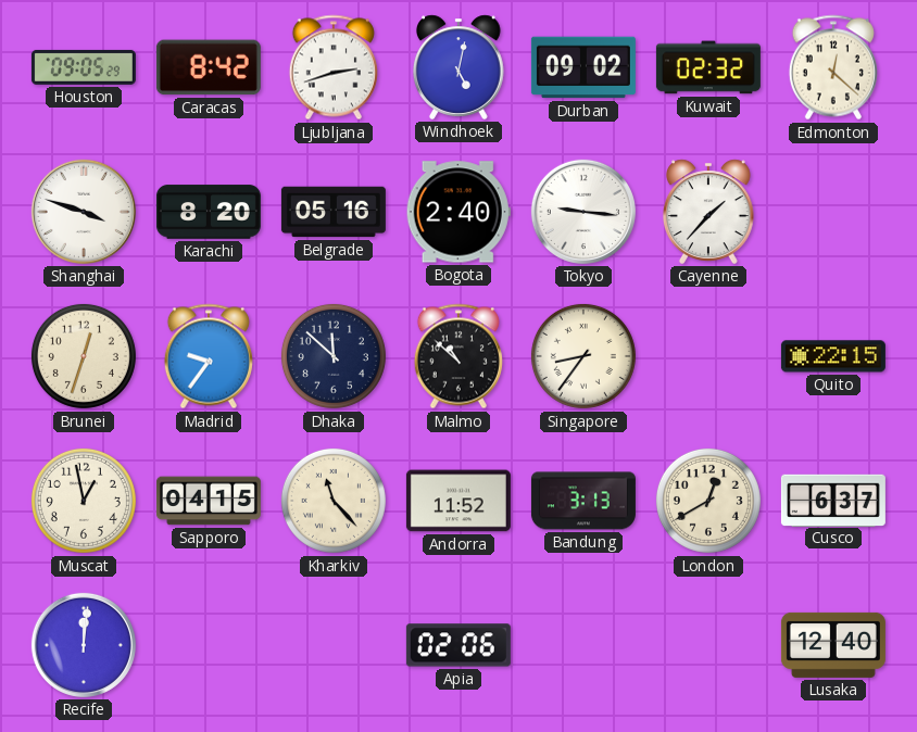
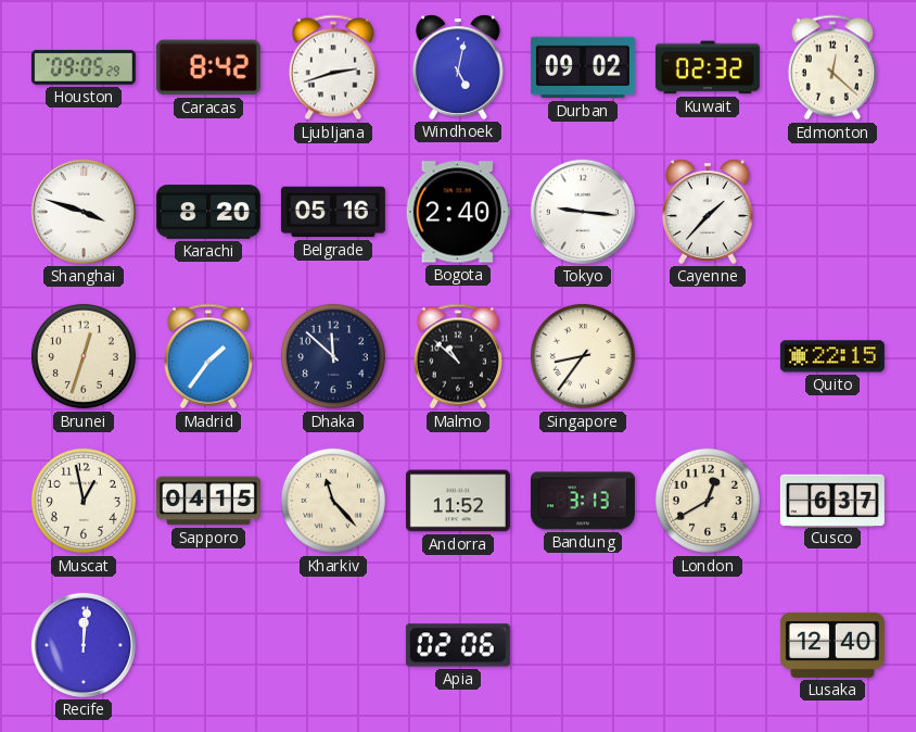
Madrid: 9:36 -> 1:36 (208, 356)
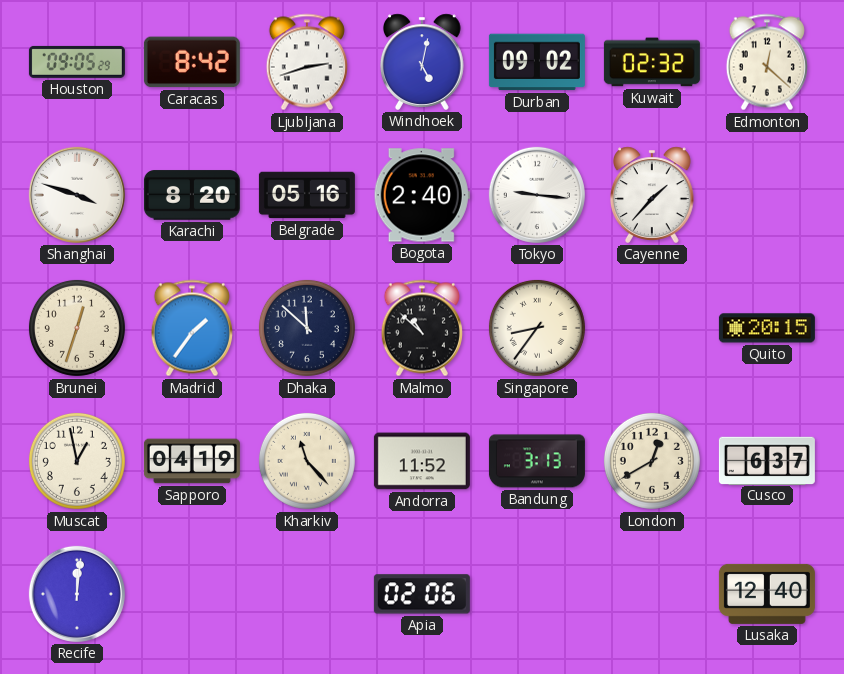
Quito: 22:15 -> 20:15 (767, 328)
Sapporo: 04:15 -> 04:19 (192, 461)
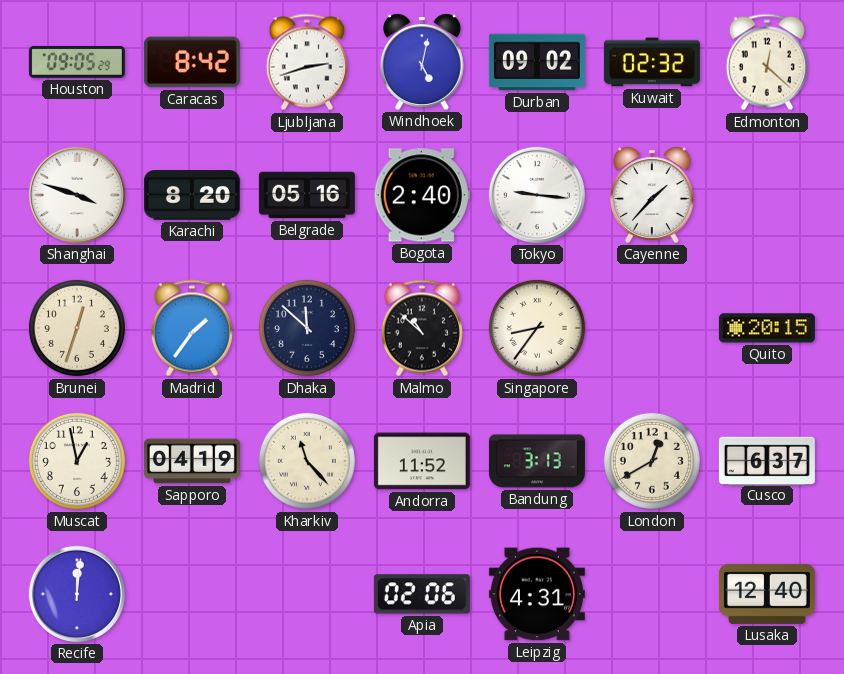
Leipzig: none -> 4:31 (537, 594)
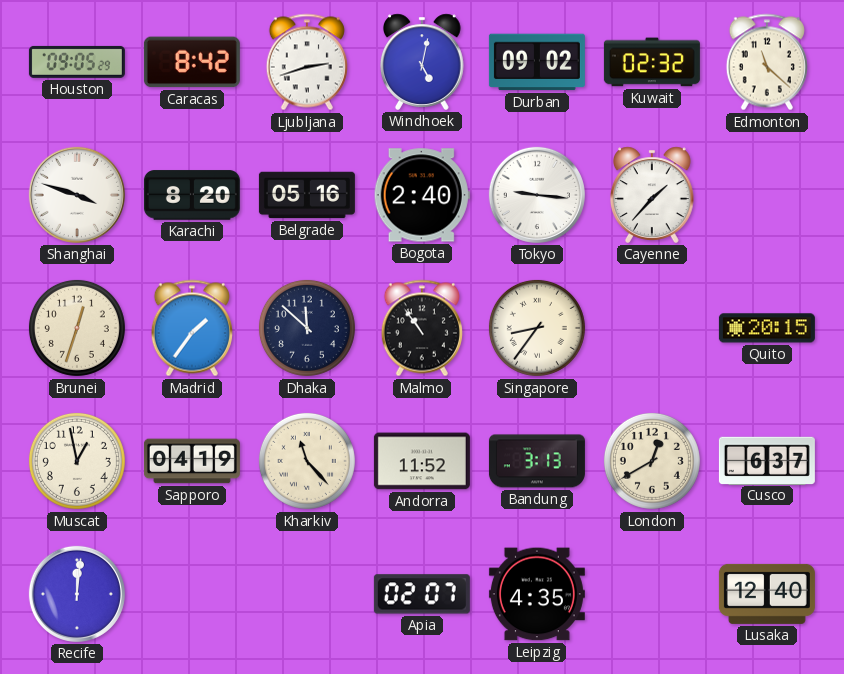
Edmonton: 12:22 -> 11:22 (767, 62)
Malmo: 10:52 -> 10:54 (422, 328)
Apia: 02:06 -> 02:07 (422, 594)
Leipzig: 4:31 -> 4:35 (537, 594)
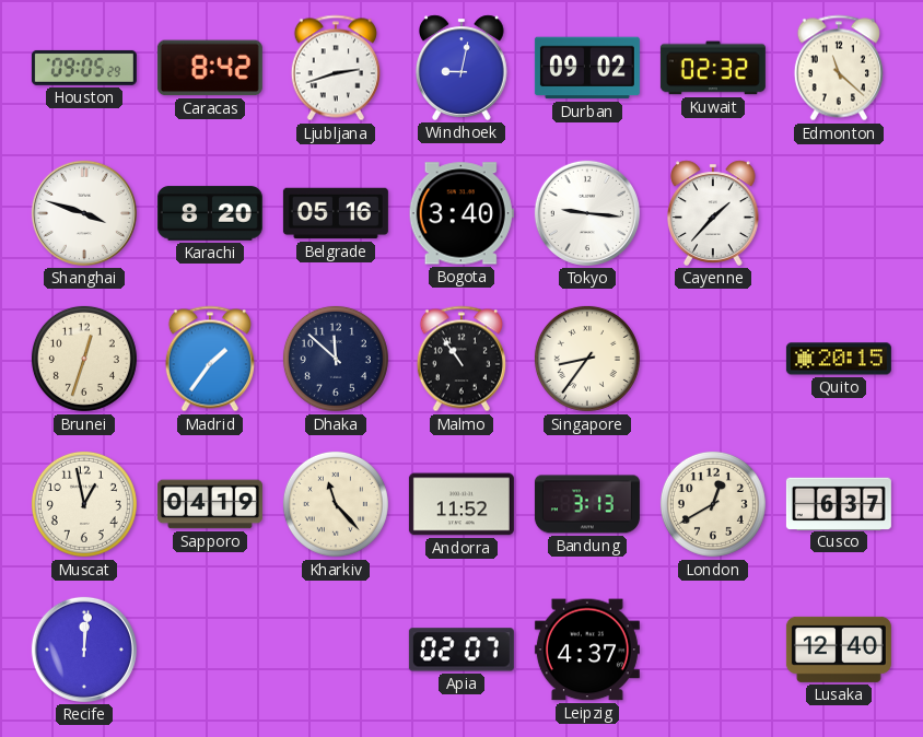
Windhoek: 5:02 -> 9:02 (463, 68)
Bogota: 2:40 -> 3:40 (461, 213)
Leipzig: 4:35 -> 4:37 (587, 650)
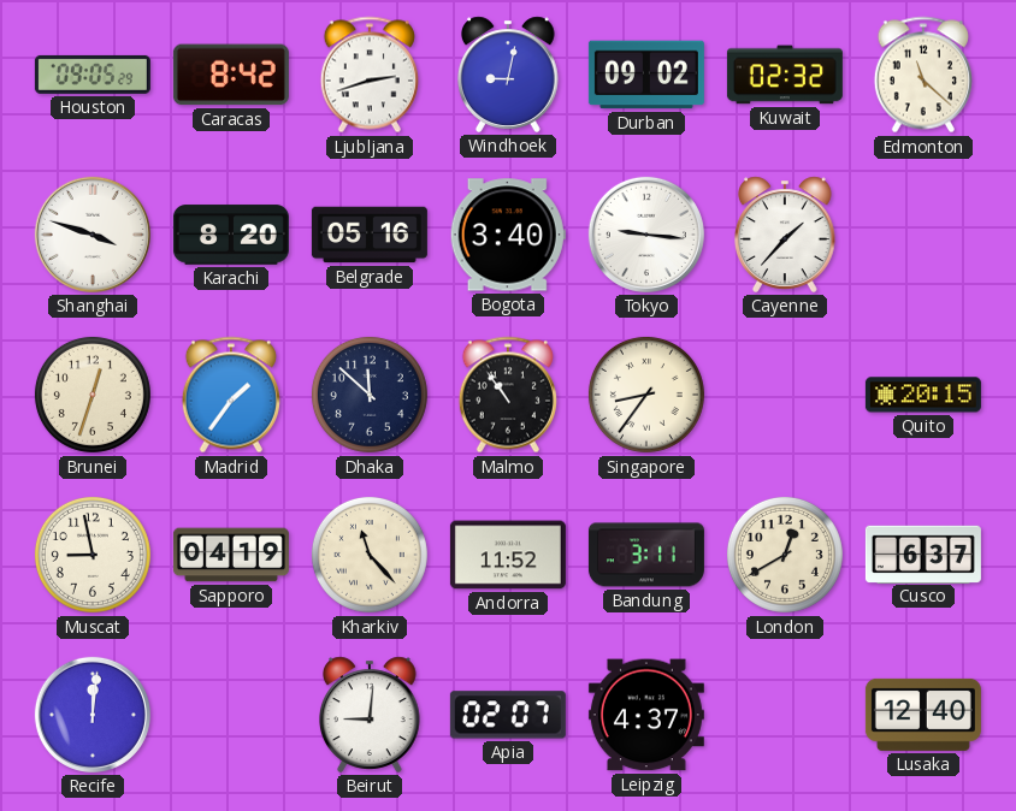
Muscat: 12:58 -> 8:58 (93, 555)
Bandung: 3:13 -> 3:11 (646, 555)
Beirut: none -> 9:01 (371, 715)
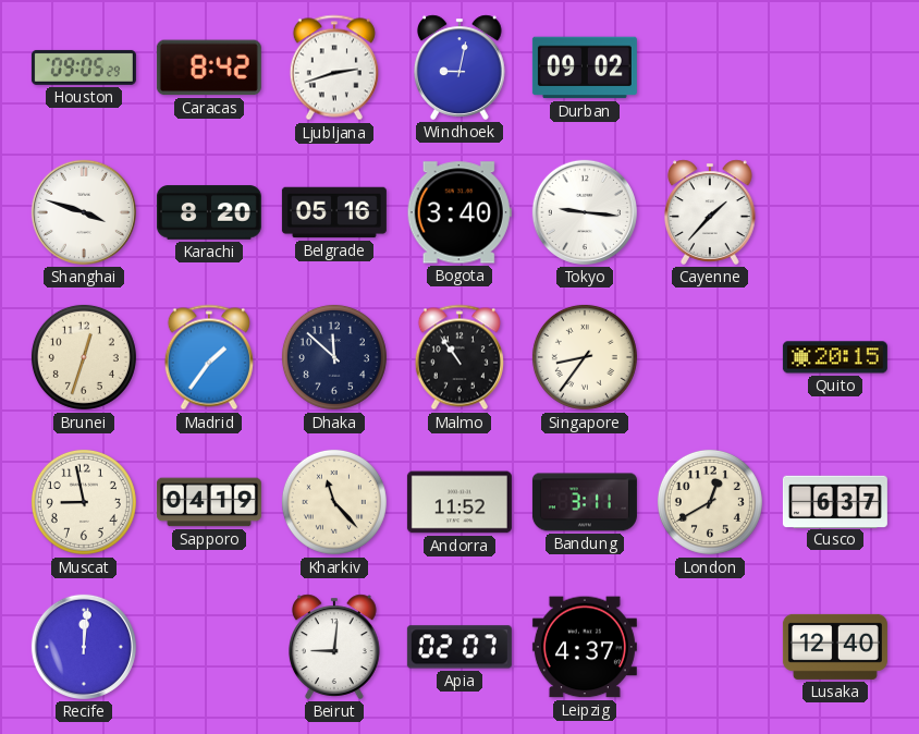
Kuwait: 02:32 -> none (785, 75)
Edmonton: 11:22 -> none (923, 75)
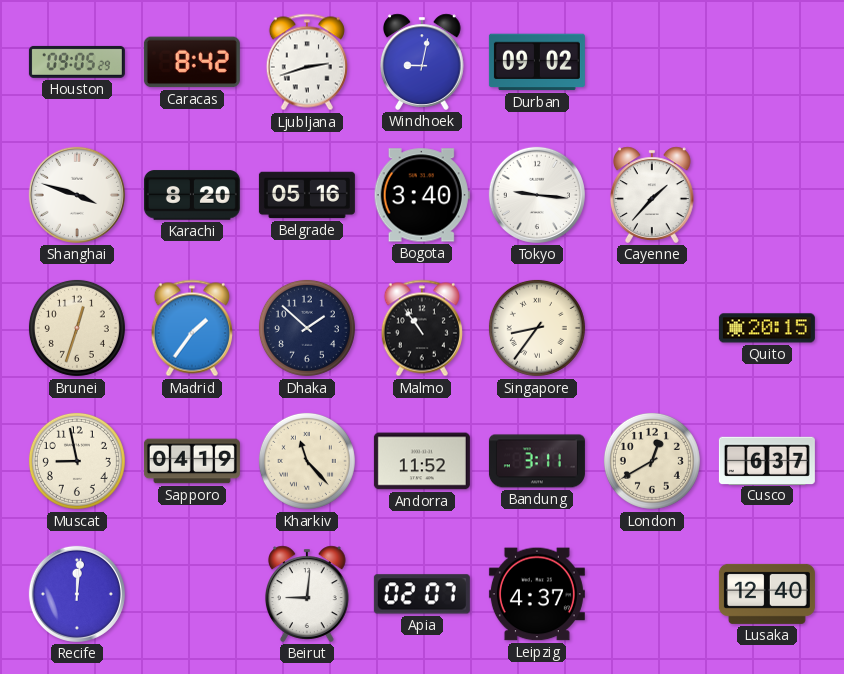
Dhaka: 11:52 -> 1:52 (307, 328)
